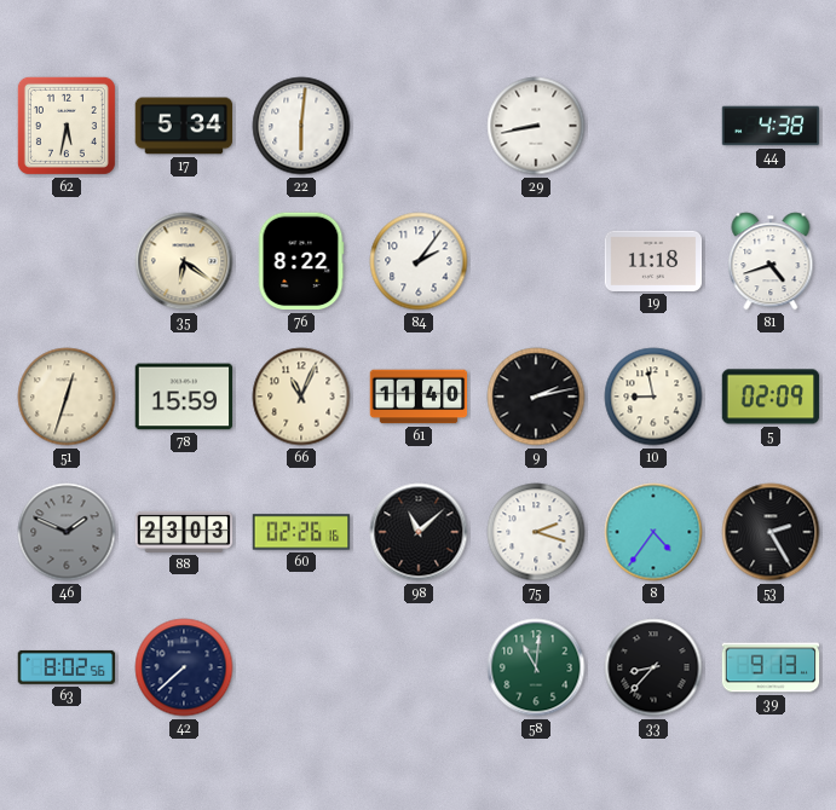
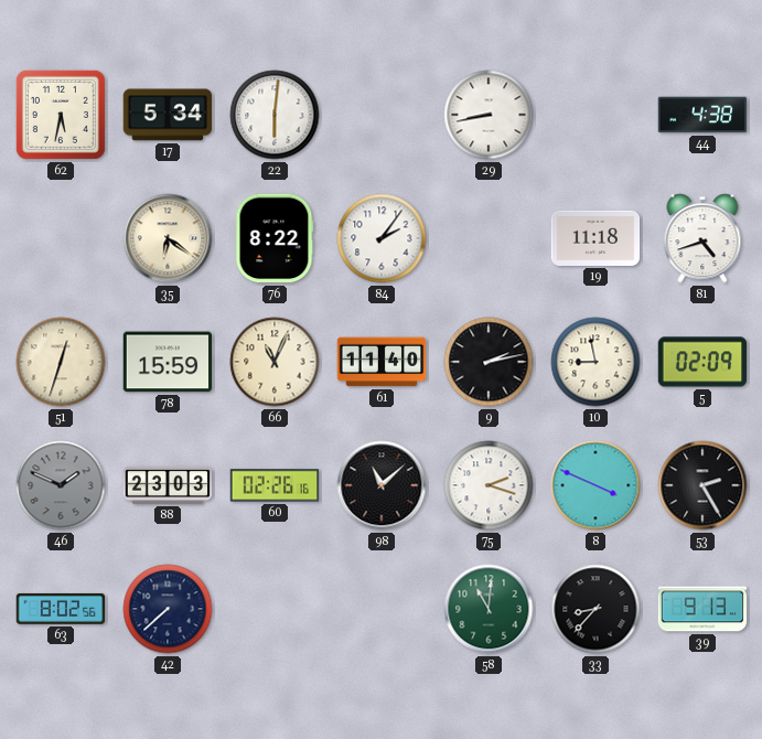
8: 4:36 -> 3:49 (595, 485)
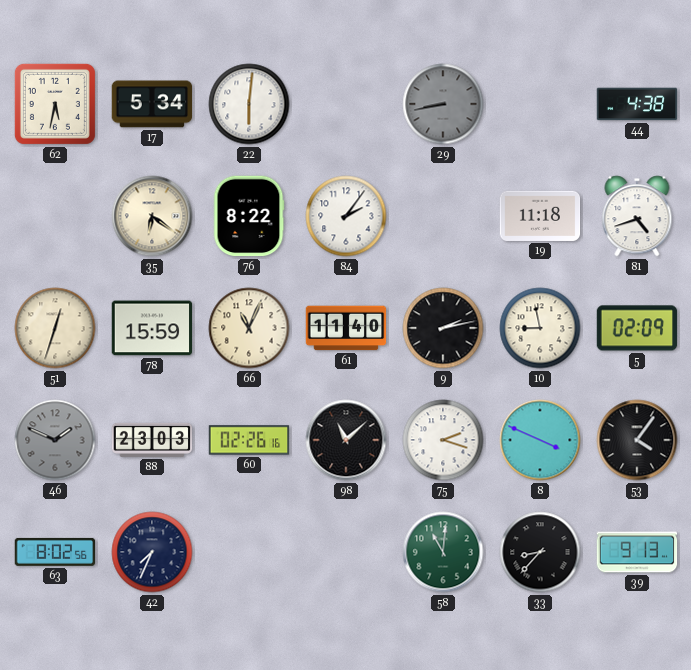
29 dial: white -> grey (443, 104)
53: 2:25 -> 4:06 (637, 440)
42: 7:38 -> 7:34 (152, 552)
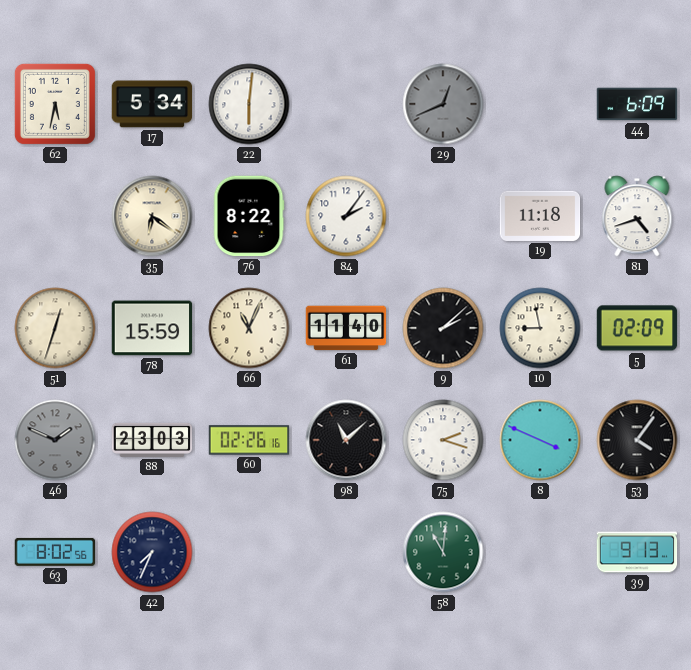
29: 8:43 -> 12:41 (443, 104)
44: 4:38 -> 6:09 (637, 104)
9: 2:13 -> 2:08 (443, 328)
33: 8:37 -> none (540, 552)
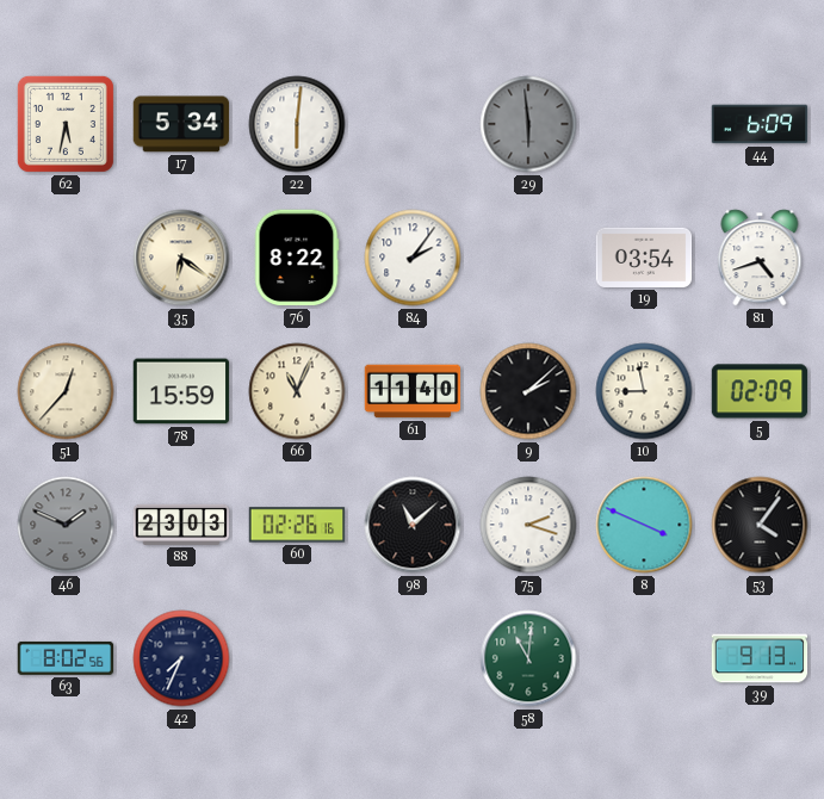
29: 12:41 -> 5:59 (528, 124)
19: 11:18 -> 03:54 (644, 258)
51: 12:33 -> 12:37 (66, 391)
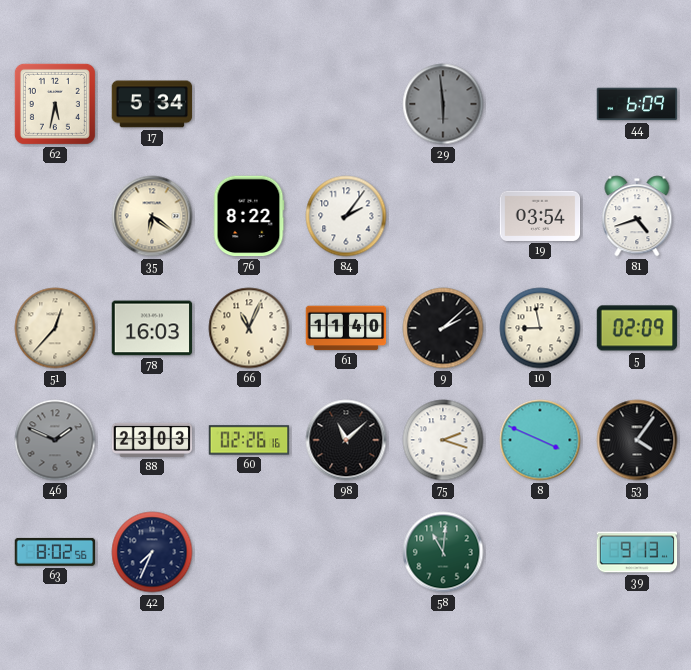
22: 6:01 -> none (297, 124)
78: 15:59 -> 16:03 (152, 328)
